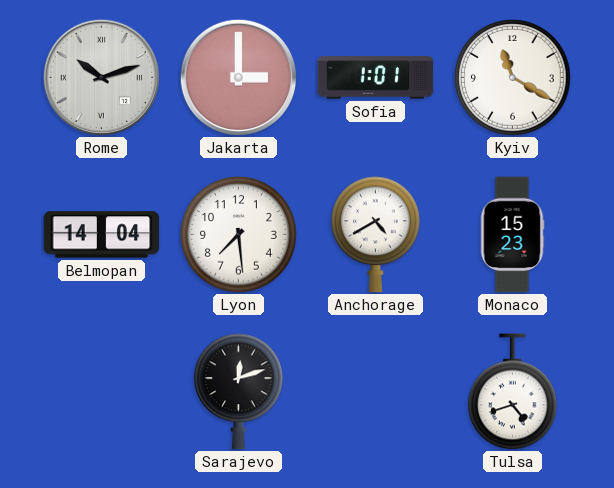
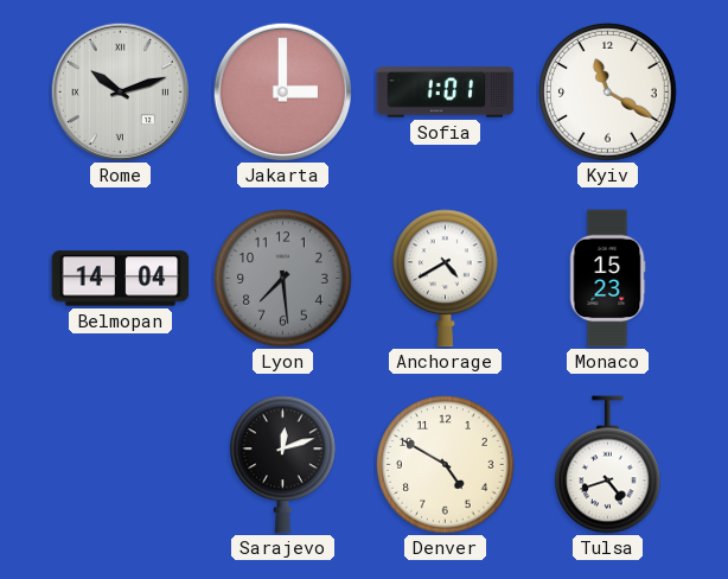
Lyon dial: white -> grey (283, 279)
Denver: none -> 4:50 (446, 465)
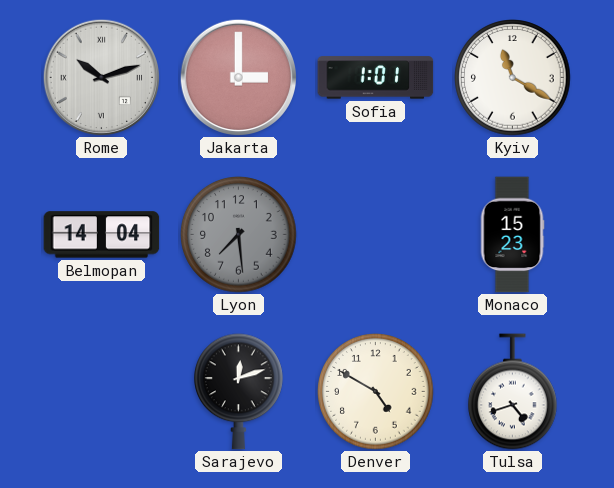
Anchorage: 4:40 -> none (446, 279)
